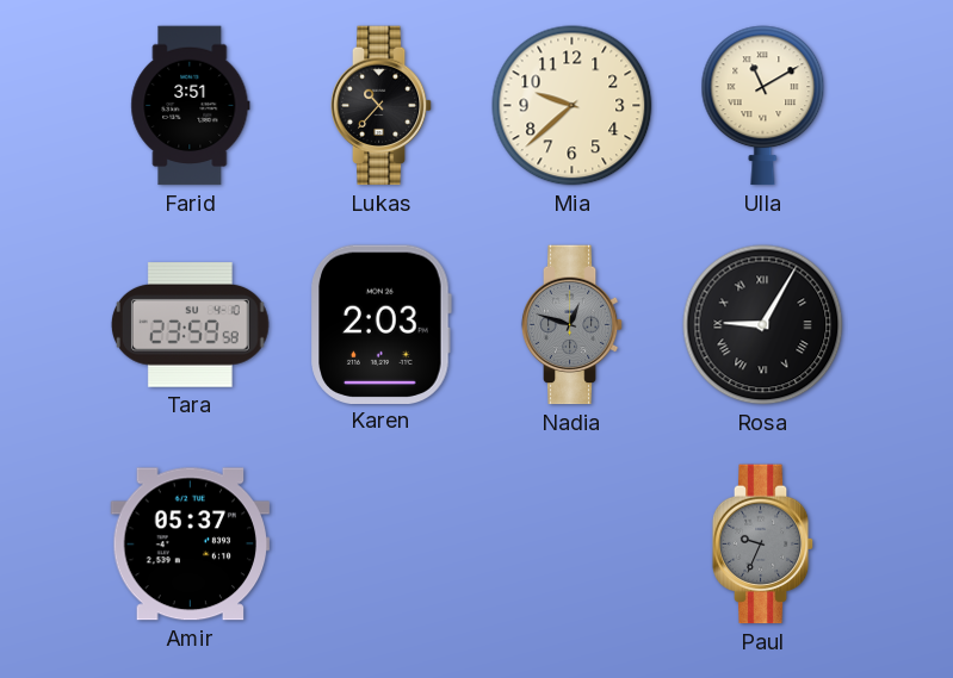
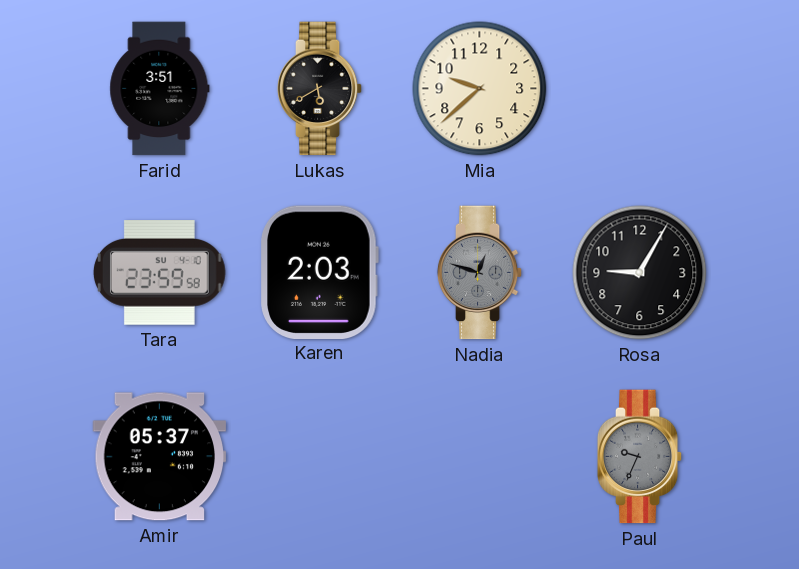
Lukas: 10:37 -> 5:40 (320, 89)
Ulla: 11:10 -> none (763, 106)
Rosa numerals: Roman -> Arabic (640, 273)
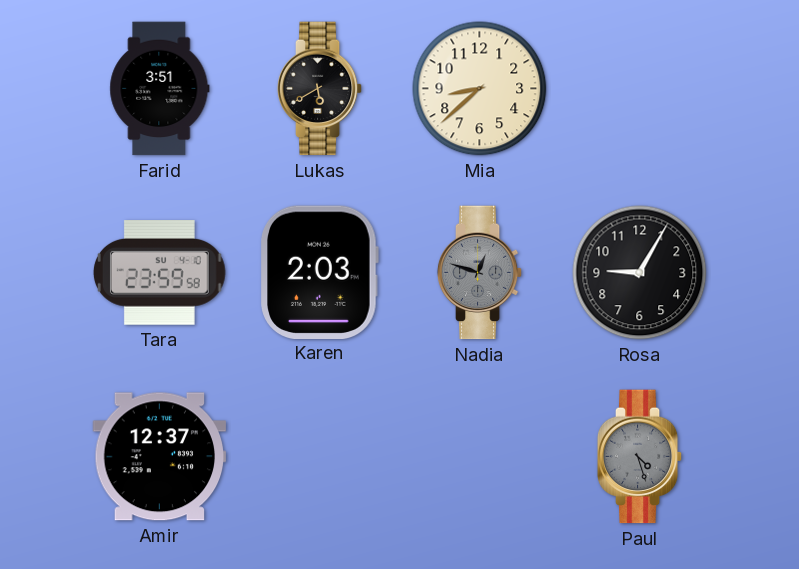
Mia: 9:38 -> 8:38 (480, 89)
Amir: 05:37 -> 12:37 (160, 457)
Paul: 9:34 -> 4:27 (640, 457)
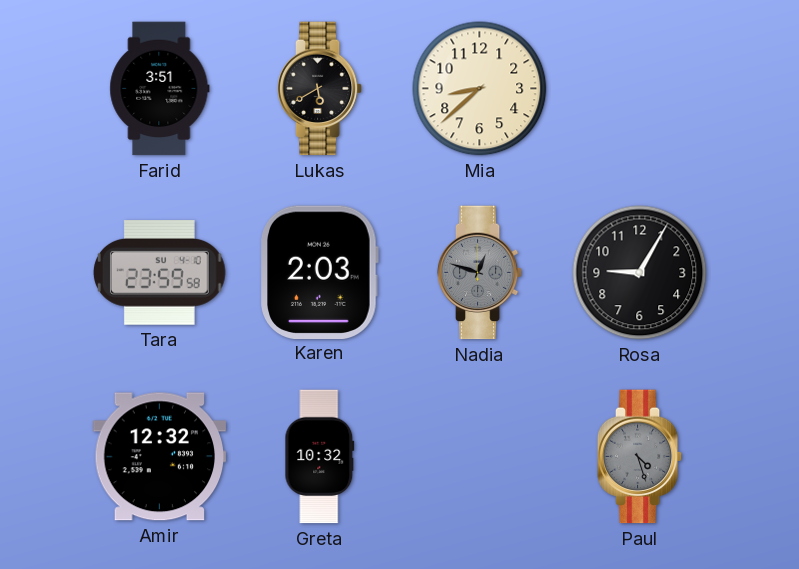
Amir: 12:37 -> 12:32 (160, 457)
Greta: none -> 10:32 (320, 457)
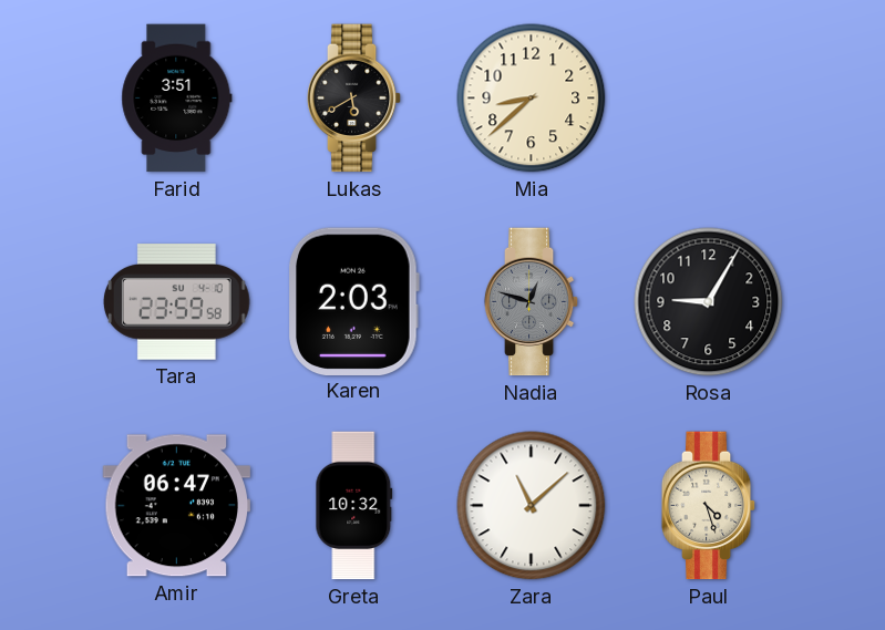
Amir: 12:32 -> 06:47 (177, 506)
Zara: none -> 11:08 (532, 506)
Paul dial: grey -> cream (709, 506)
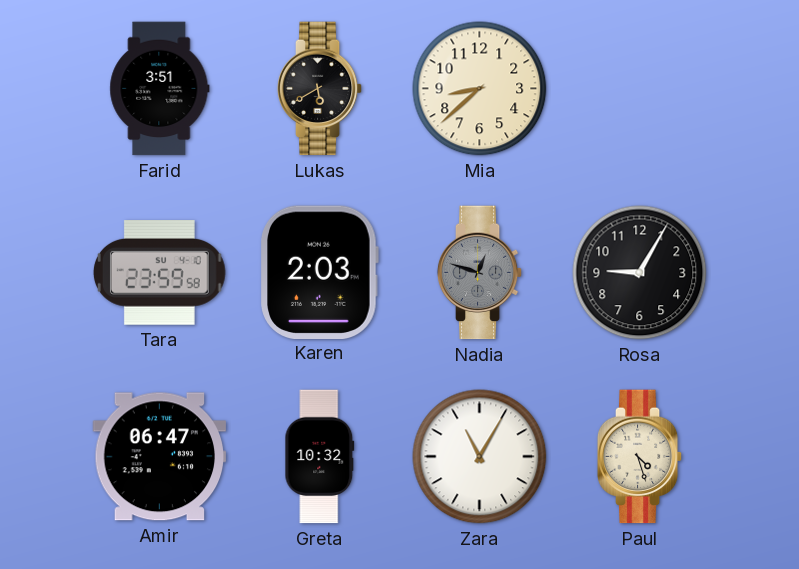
Zara: 11:08 -> 11:05 (480, 457)
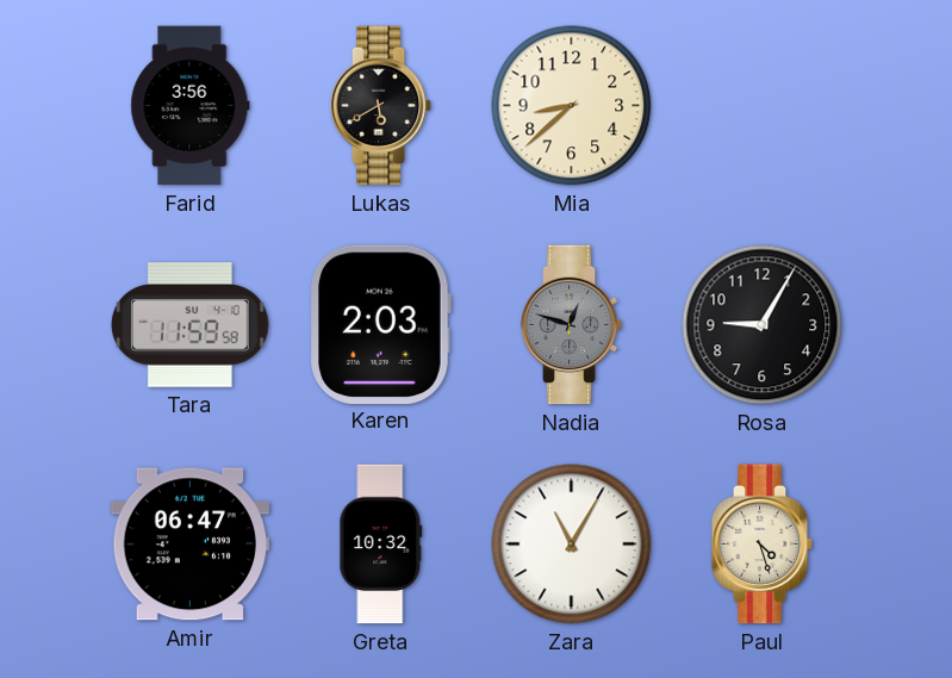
Farid: 3:51 -> 3:56 (191, 106)
Tara: 23:59 -> 11:59 (189, 325)
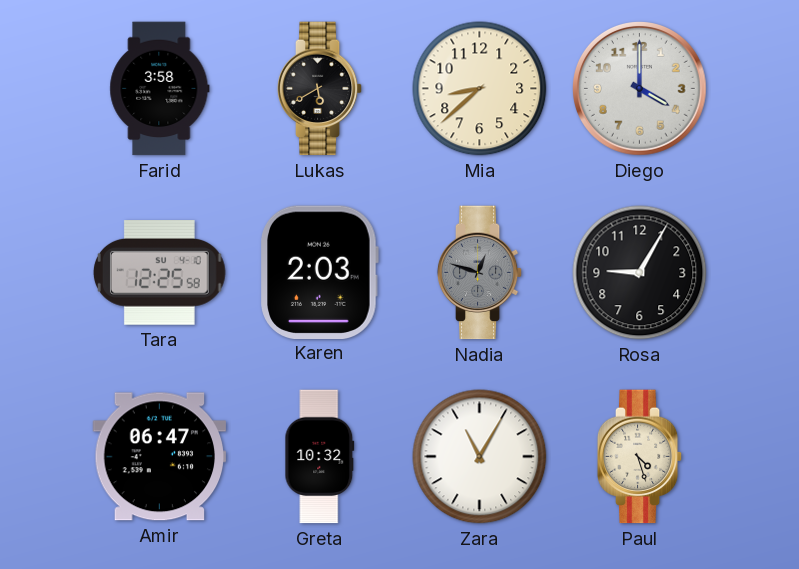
Farid: 3:56 -> 3:58 (160, 89)
Diego: none -> 4:00 (640, 89)
Tara: 11:59 -> 12:25 (159, 273)
